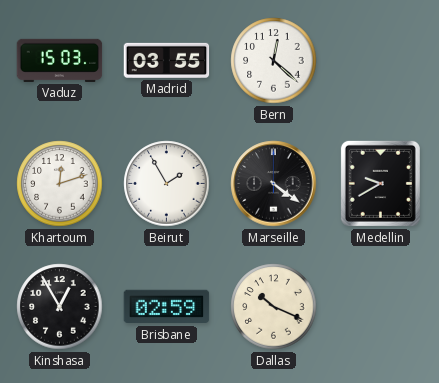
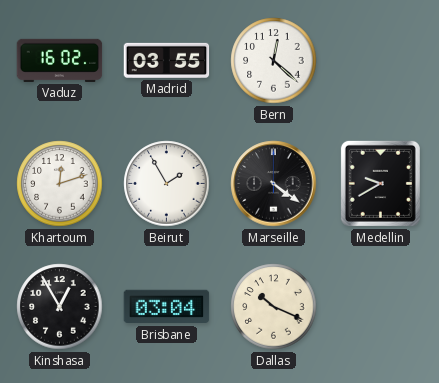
Vaduz: 15:03 -> 16:02 (60, 60)
Brisbane: 02:59 -> 03:04 (167, 307)
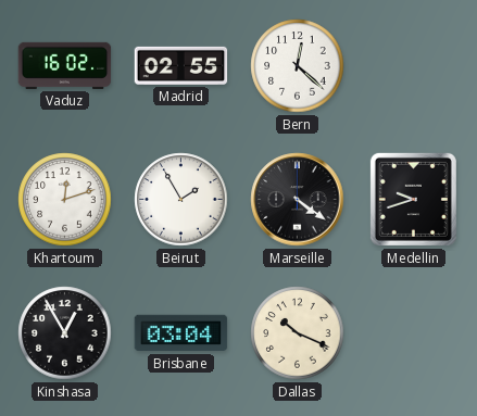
Madrid: 03:55 -> 02:55 (181, 65)
Medellin: 9:40 -> 9:42 (413, 199)
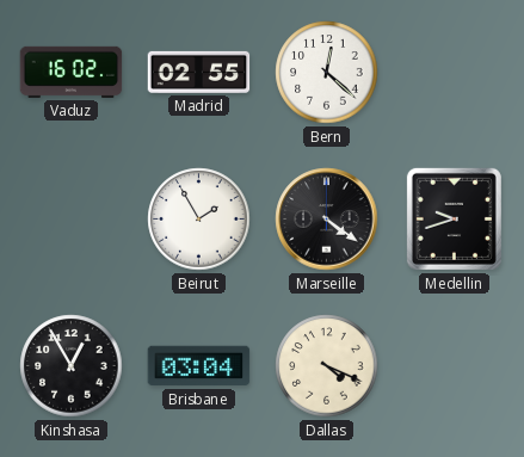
Khartoum: 12:12 -> none (65, 200)
Dallas: 10:19 -> 4:19 (327, 366)
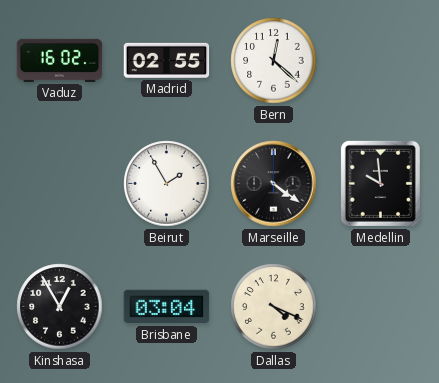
Medellin: 9:42 -> 9:59 (380, 183)
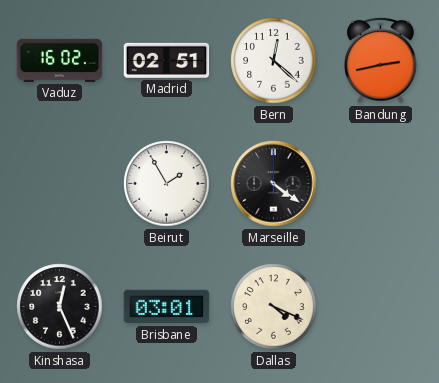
Madrid: 02:55 -> 02:51 (167, 60)
Bandung: none -> 2:43 (381, 60)
Medellin: 9:59 -> none (380, 183)
Kinshasa: 12:55 -> 12:26 (60, 307)
Brisbane: 03:04 -> 03:01 (167, 307)
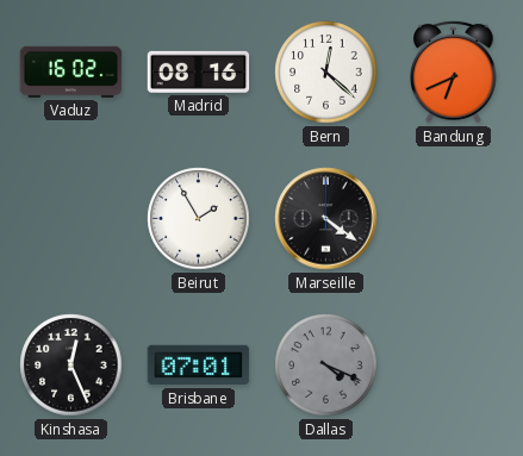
Madrid: 02:51 -> 08:16 (199, 71)
Bandung: 2:43 -> 6:41 (454, 71)
Brisbane: 03:01 -> 07:01 (199, 366)
Dallas dial: cream -> grey (326, 366)
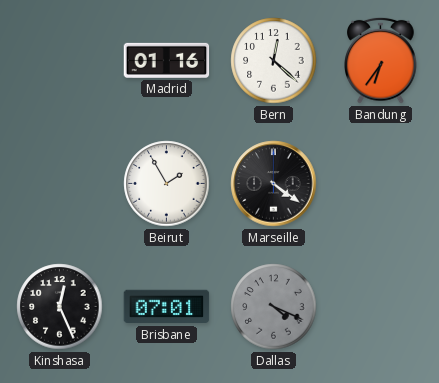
Vaduz: 16:02 -> none (71, 71)
Madrid: 08:16 -> 01:16 (167, 60)
Bandung: 6:41 -> 6:36 (381, 60)
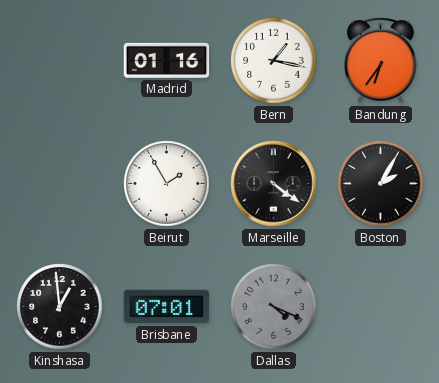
Bern: 12:22 -> 1:17 (274, 61)
Boston: none -> 2:05 (381, 184)
Kinshasa: 12:26 -> 12:59 (60, 307)
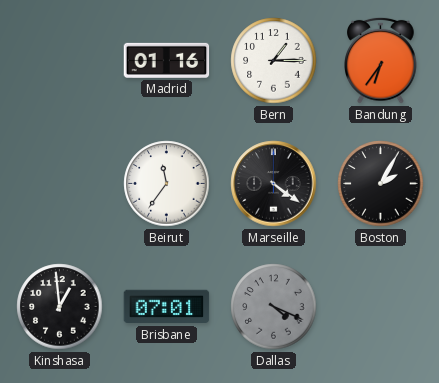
Bern: 1:17 -> 1:15 (274, 61)
Beirut: 1:55 -> 11:36 (167, 184)
